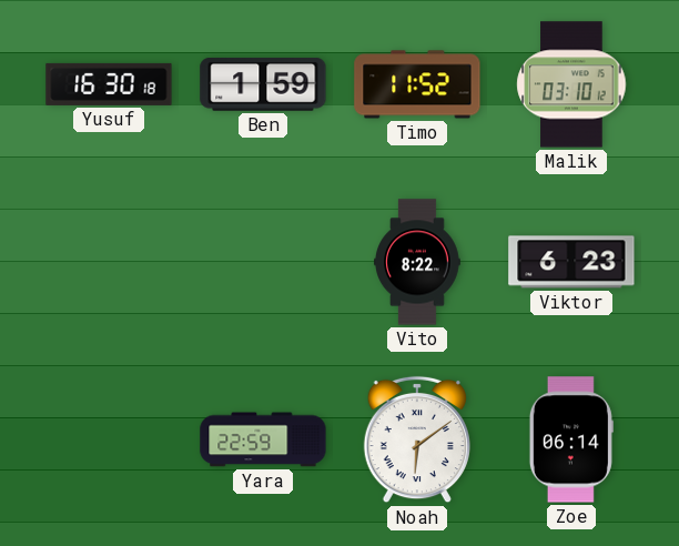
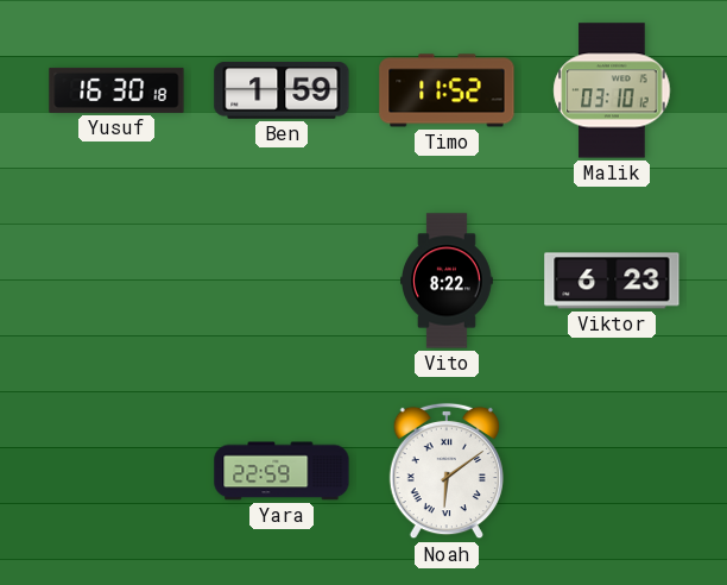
Zoe: 06:14 -> none (571, 439)
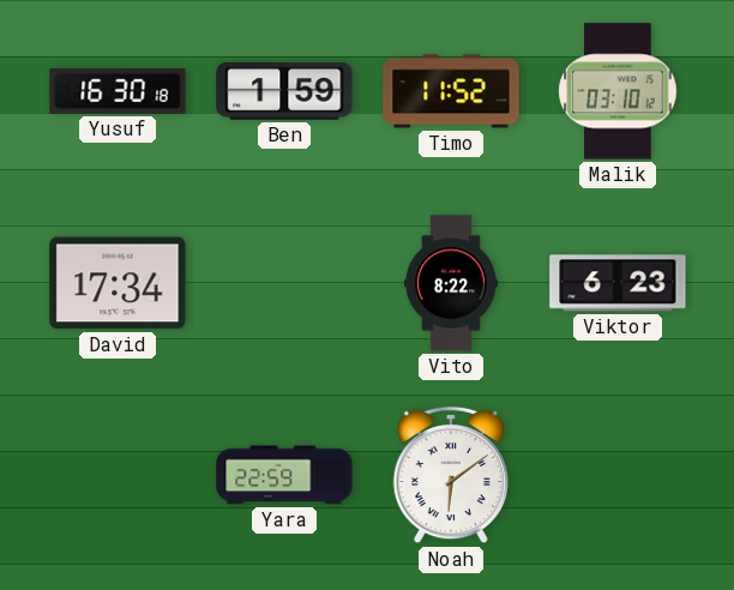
David: none -> 17:34 (118, 283)
